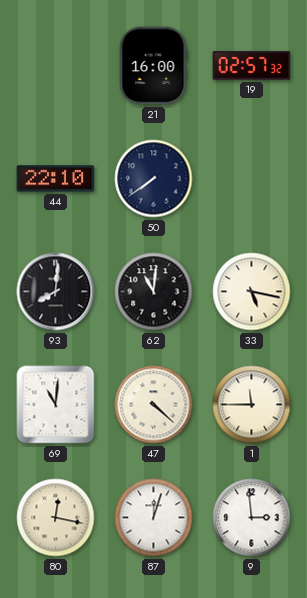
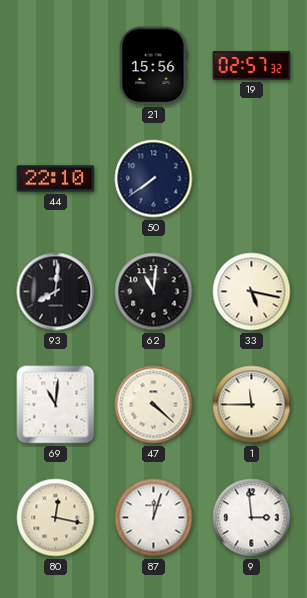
21: 16:00 -> 15:56 (153, 66)
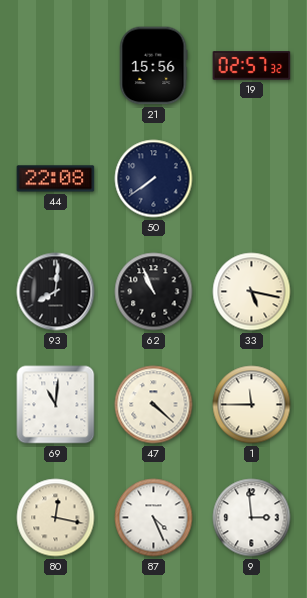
44: 22:10 -> 22:08 (56, 179)
62: 11:01 -> 10:56 (154, 292)
87: 12:03 -> 4:26 (154, 518)
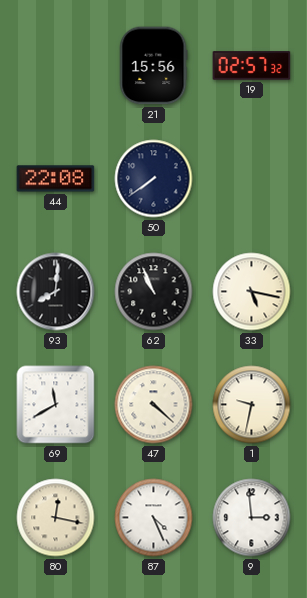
69: 11:01 -> 11:40 (56, 405)
1: 11:45 -> 9:32 (252, 405)
